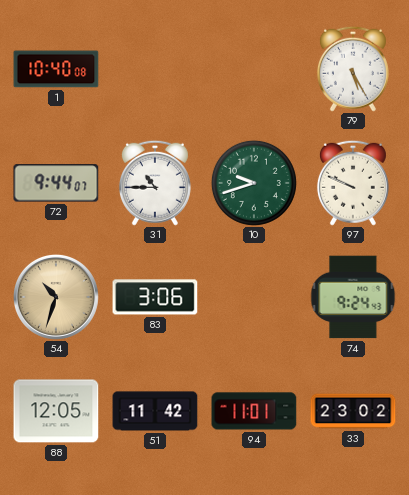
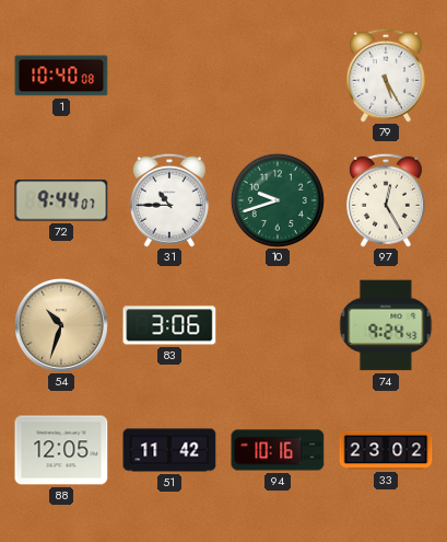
97: 9:49 -> 12:25 (386, 200)
94: 11:01 -> 10:16 (278, 450)
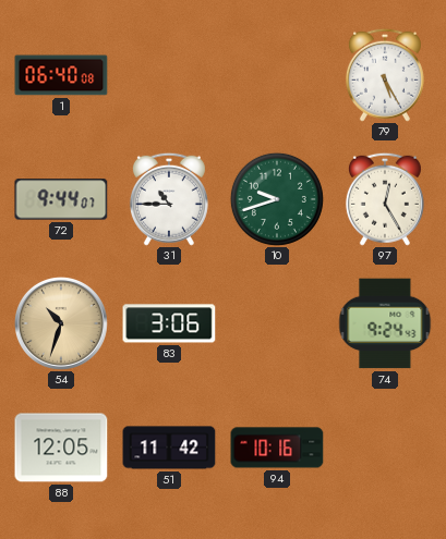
1: 10:40 -> 06:40 (61, 75)
33: 23:02 -> none (386, 450)
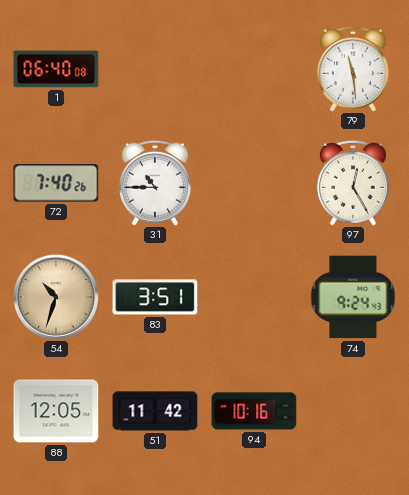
79: 5:25 -> 11:29 (353, 69)
72: 9:44 -> 7:40 (56, 183)
10: 9:42 -> none (277, 199)
83: 3:06 -> 3:51 (155, 297)
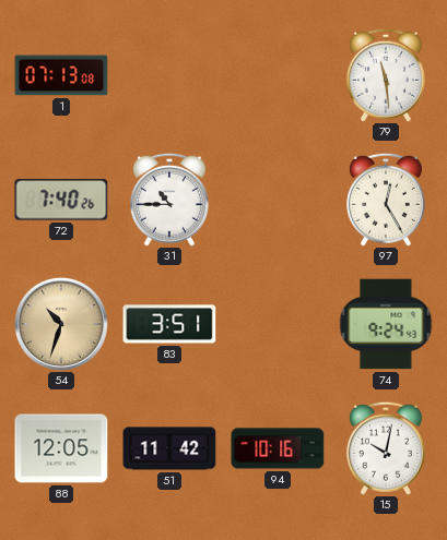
1: 06:40 -> 07:13 (61, 75)
15: none -> 10:02 (386, 448)
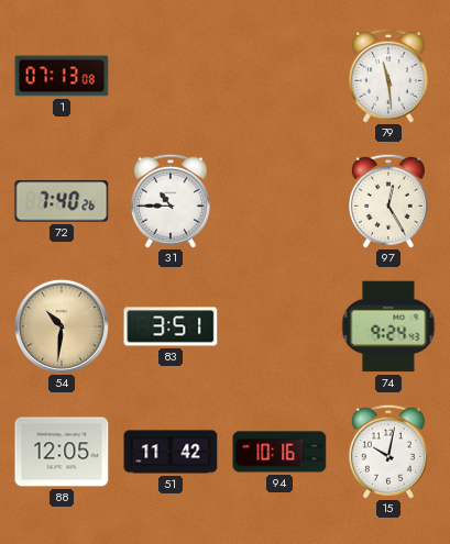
54: 10:33 -> 10:31 (62, 326)
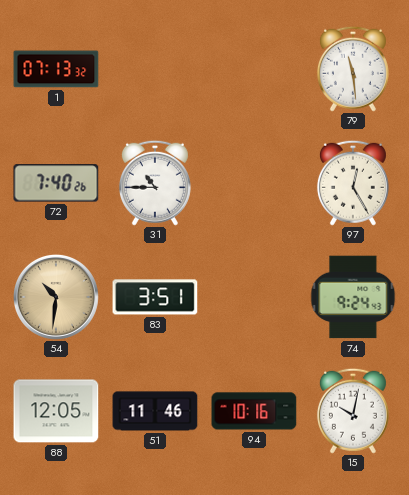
1: 07:13:08 -> 07:13:32 (56, 69)
51: 11:42 -> 11:46 (155, 411)
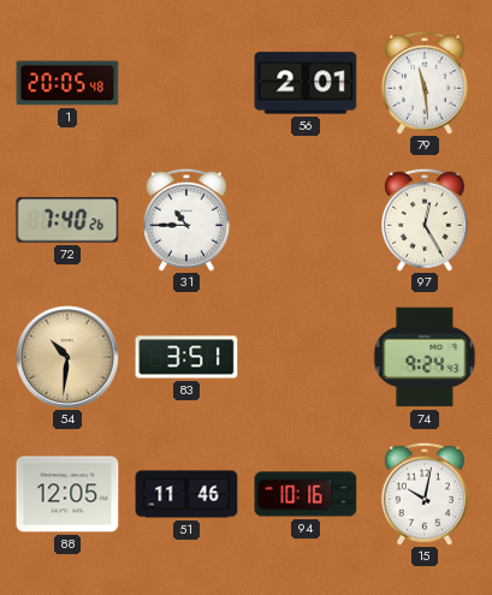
1: 07:13 -> 20:05 (67, 83)
56: none -> 2:01 (306, 83)
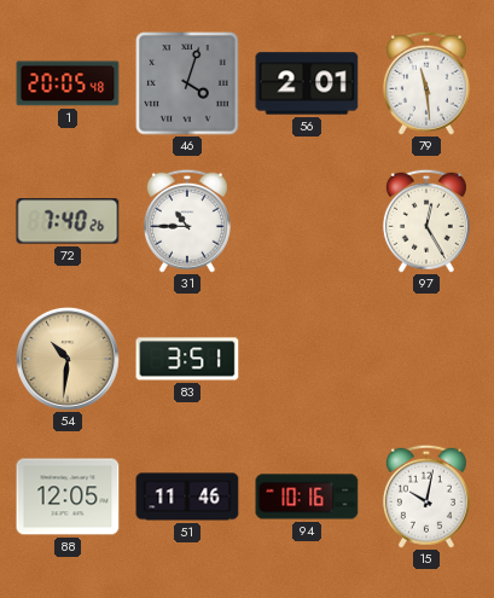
46: none -> 4:03 (187, 83)
74: 9:24 -> none (425, 357)
